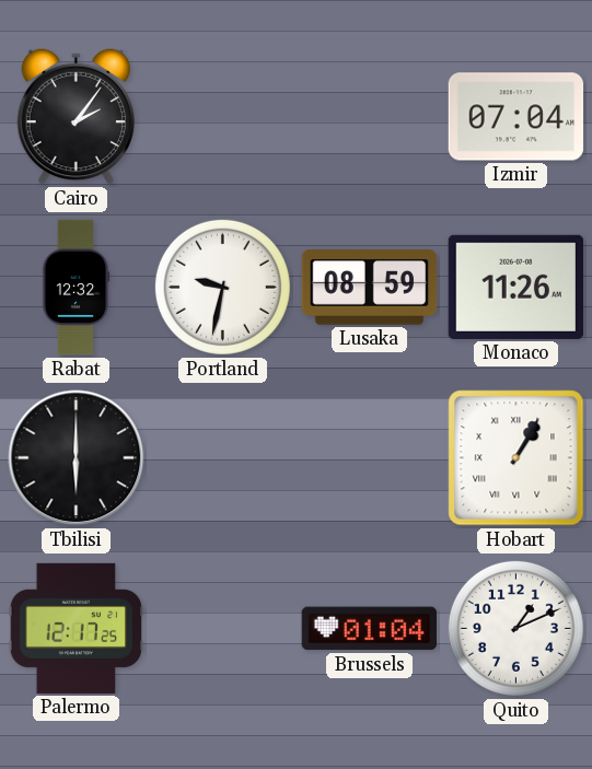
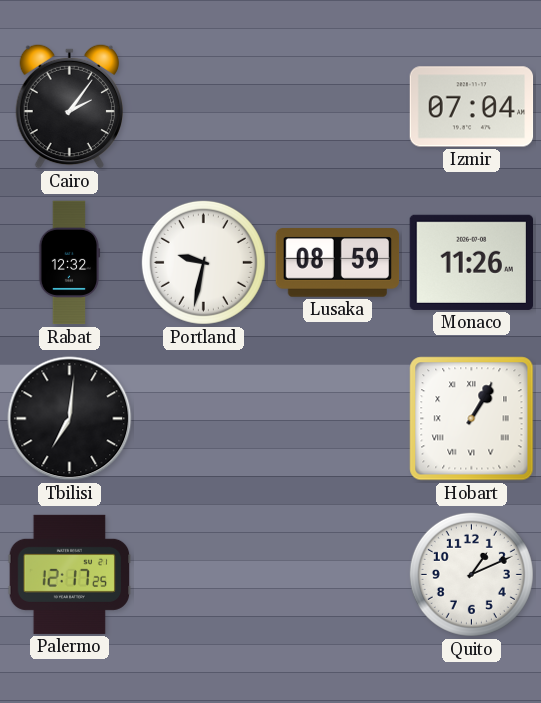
Tbilisi: 6:00 -> 7:01 (70, 419)
Brussels: 01:04 -> none (369, 629)
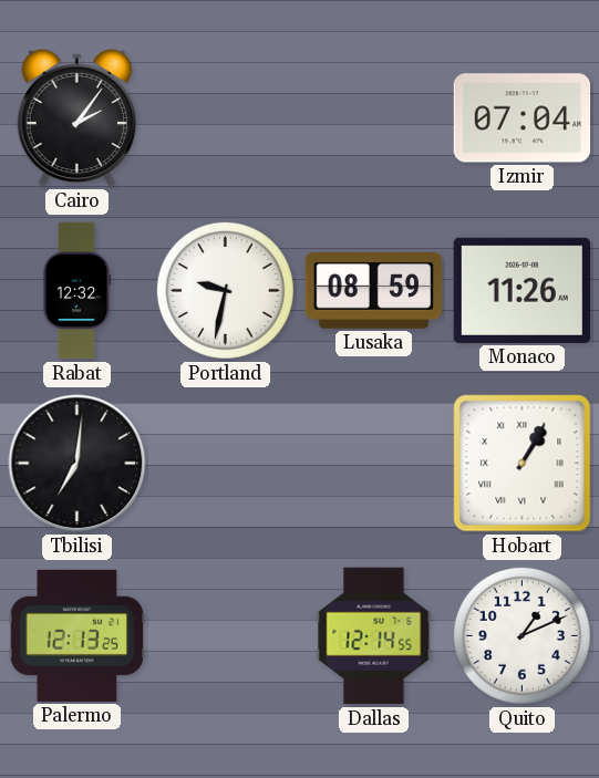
Palermo: 12:17 -> 12:13 (78, 635)
Dallas: none -> 12:14 (374, 636)
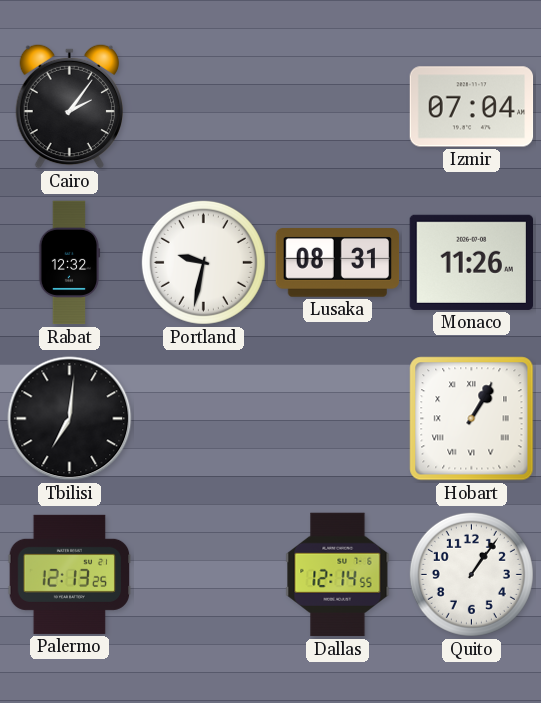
Lusaka: 08:59 -> 08:31 (338, 263)
Quito: 1:11 -> 1:06 (471, 574)
